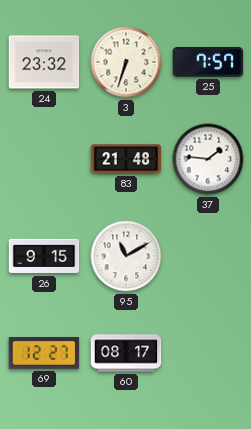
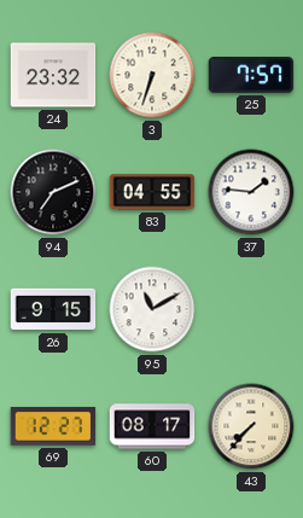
94: none -> 7:11 (53, 192)
83: 21:48 -> 04:55 (152, 192)
43: none -> 7:37 (251, 426)
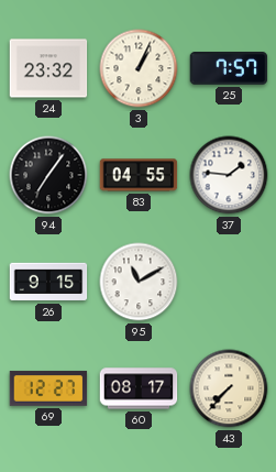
3: 6:33 -> 1:04 (139, 68)
94: 7:11 -> 7:06 (48, 175)
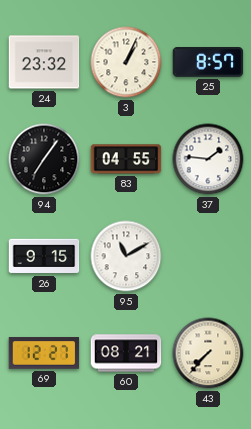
25: 7:57 -> 8:57 (208, 63)
60: 08:17 -> 08:21 (126, 353)
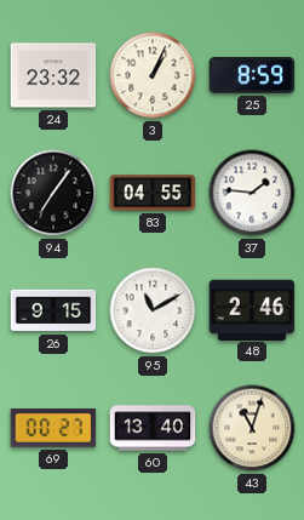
25: 8:57 -> 8:59 (252, 76)
48: none -> 2:46 (252, 309)
69: 12:27 -> 00:27 (53, 428)
60: 08:21 -> 13:40 (153, 428)
43: 7:37 -> 11:03 (252, 428)
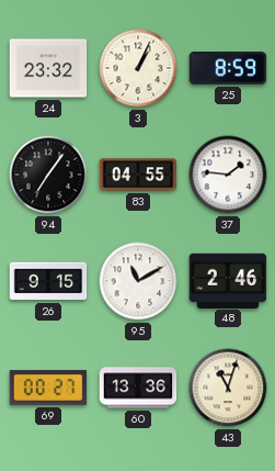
60: 13:40 -> 13:36 (138, 388)
